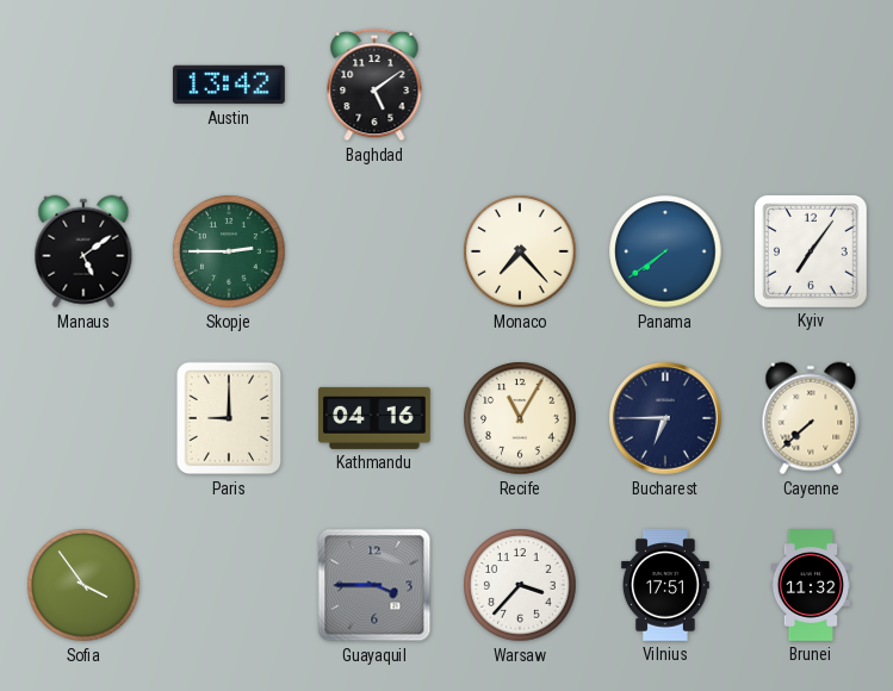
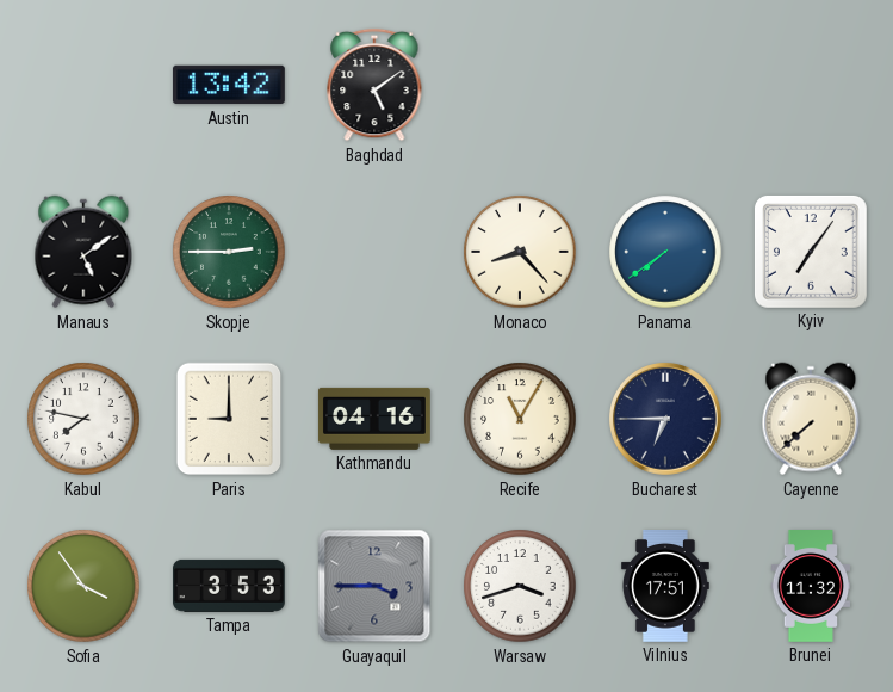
Monaco: 7:23 -> 8:23 (520, 252)
Kabul: none -> 7:47 (83, 419)
Tampa: none -> 3:53 (230, 586)
Warsaw: 3:37 -> 3:42 (520, 586)
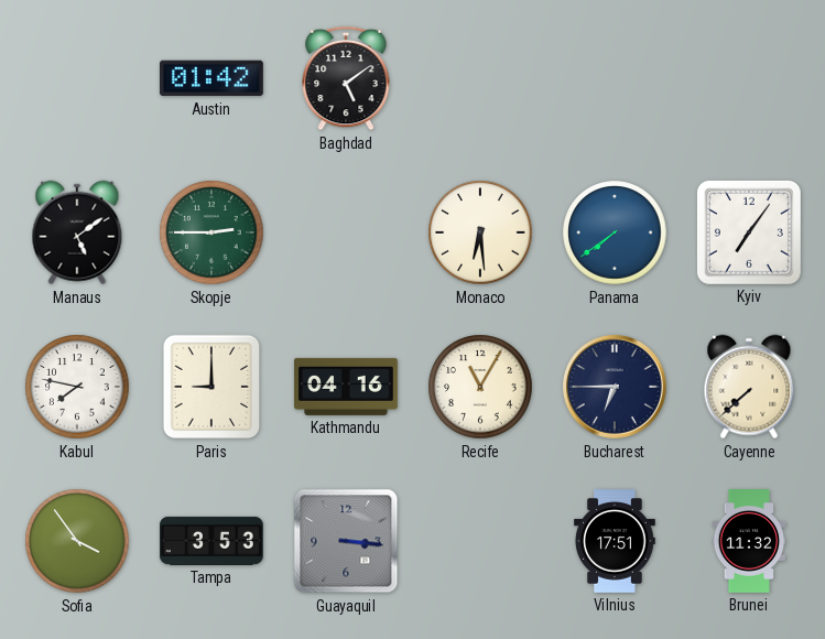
Austin: 13:42 -> 01:42 (211, 78)
Monaco: 8:23 -> 6:29 (480, 232)
Guayaquil: 3:45 -> 3:16 (346, 541)
Warsaw: 3:42 -> none (520, 586)
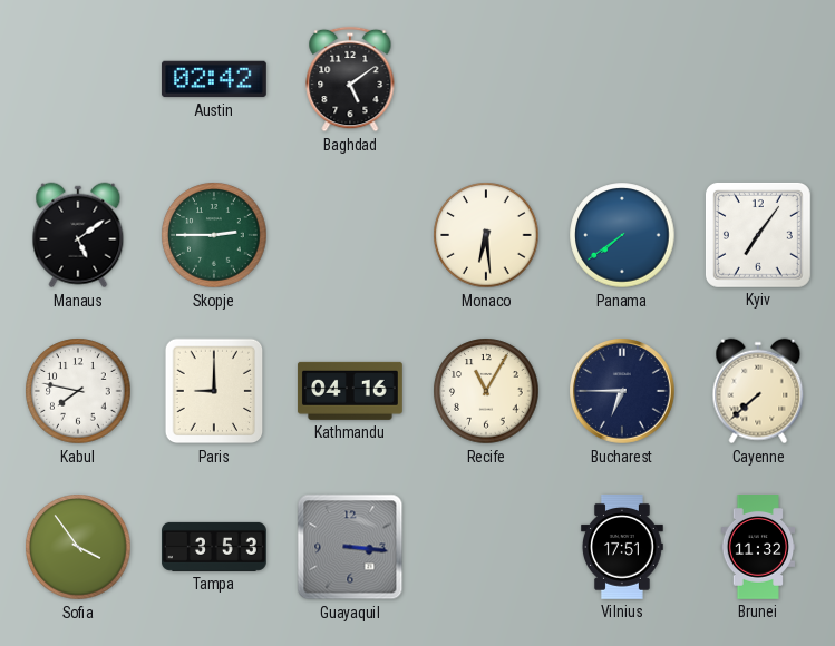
Austin: 01:42 -> 02:42 (214, 79)
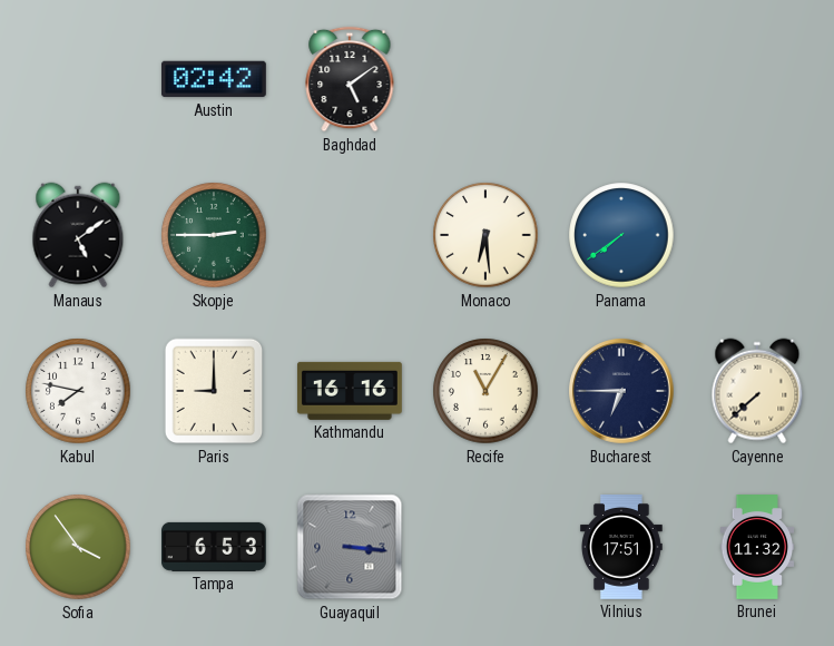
Kyiv: 7:06 -> none (758, 235)
Kathmandu: 04:16 -> 16:16 (350, 391)
Tampa: 3:53 -> 6:53 (215, 547)
